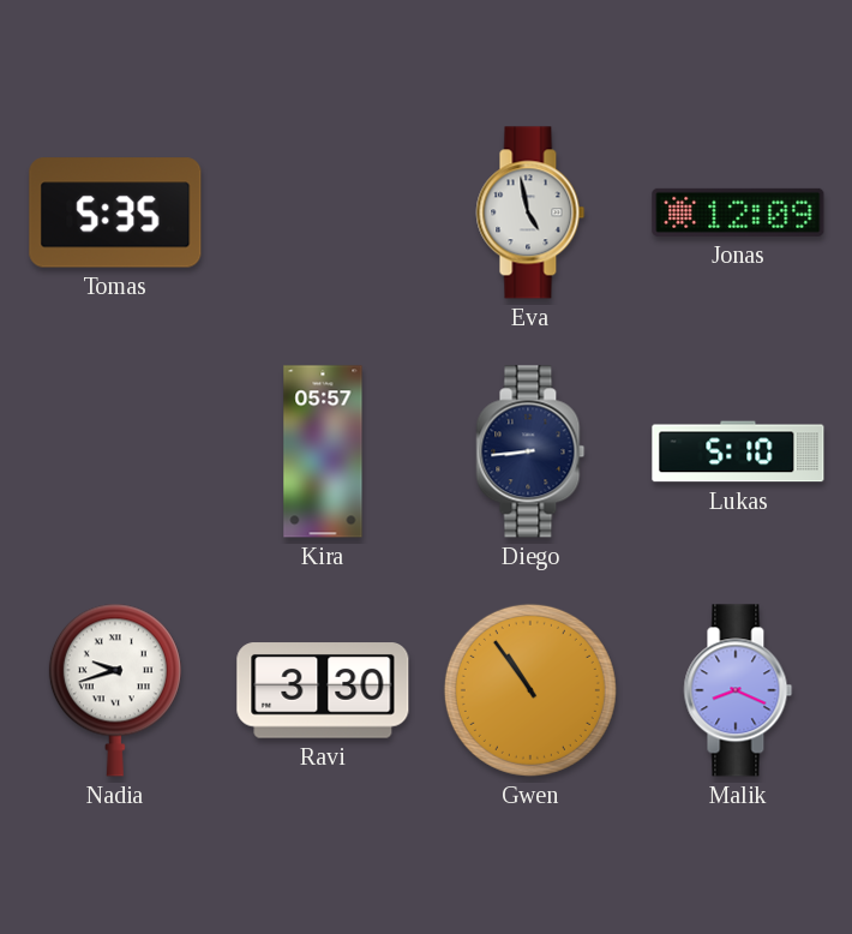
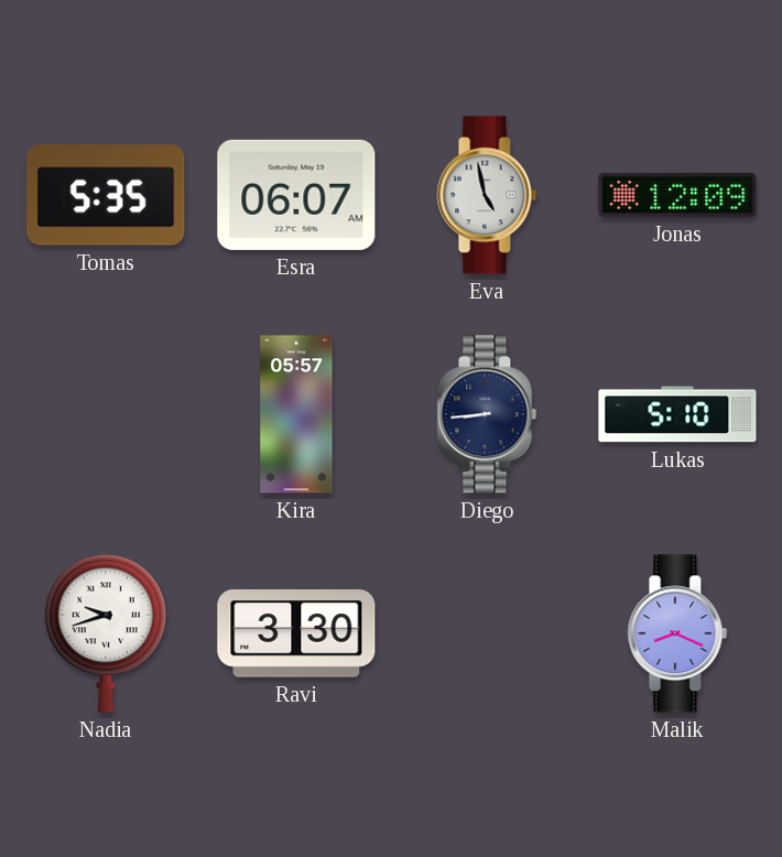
Esra: none -> 06:07 (296, 195)
Gwen: 10:54 -> none (530, 690)
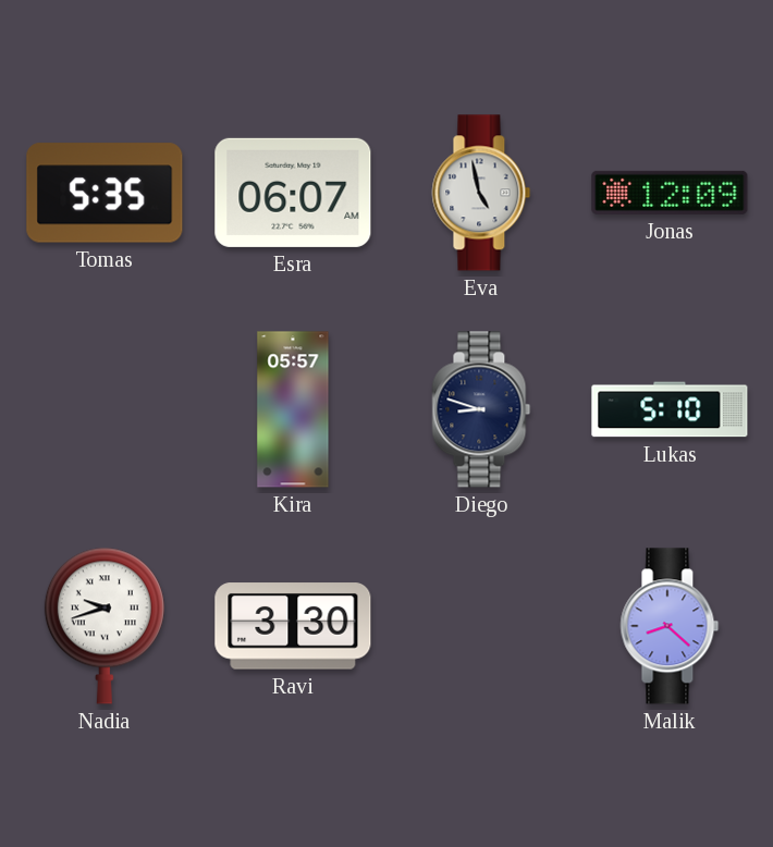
Diego: 8:44 -> 8:48 (481, 409)
Malik: 8:19 -> 8:22 (670, 626)
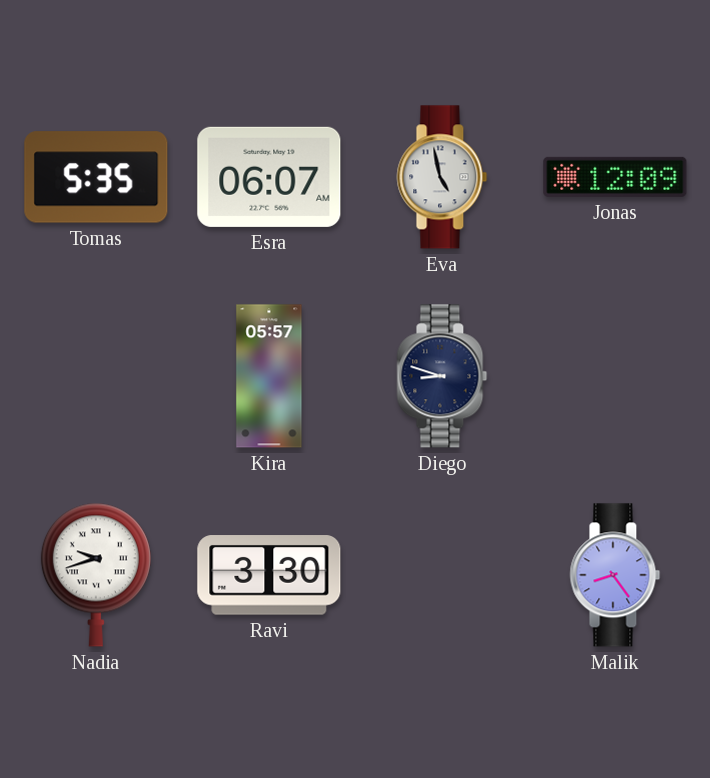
Lukas: 5:10 -> none (670, 409)
Malik: 8:22 -> 8:24 (615, 575)
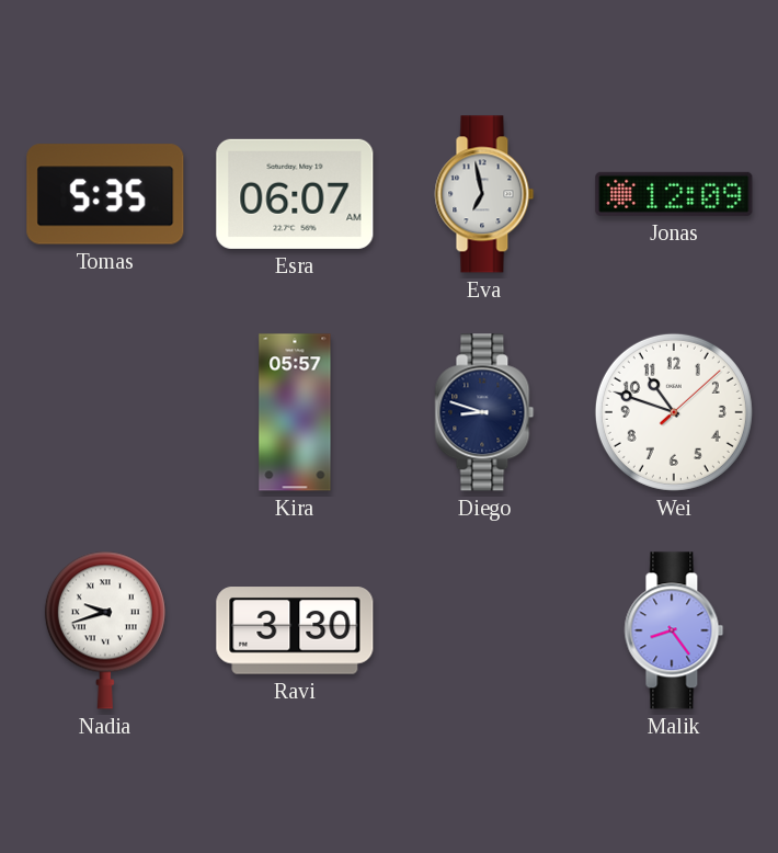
Eva: 4:58 -> 6:58 (484, 194)
Wei: none -> 10:48 (674, 412)
